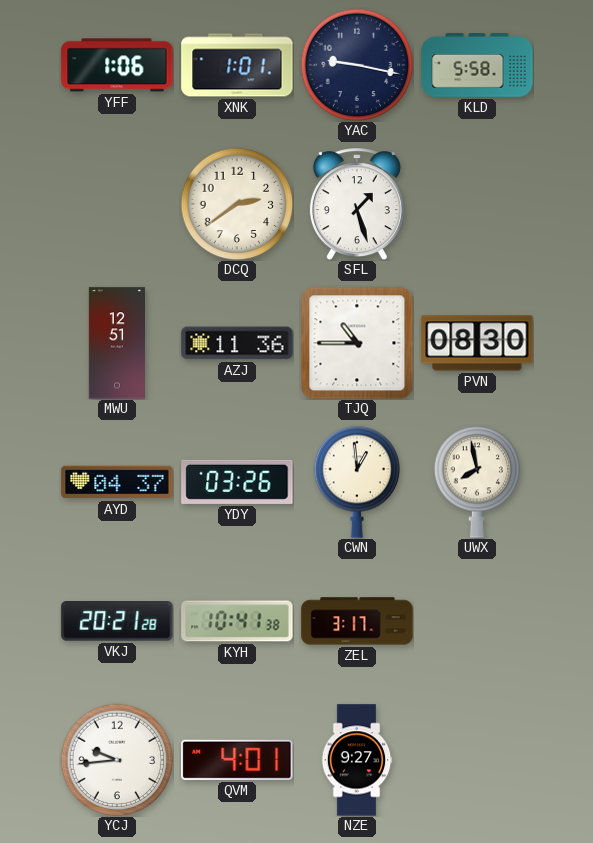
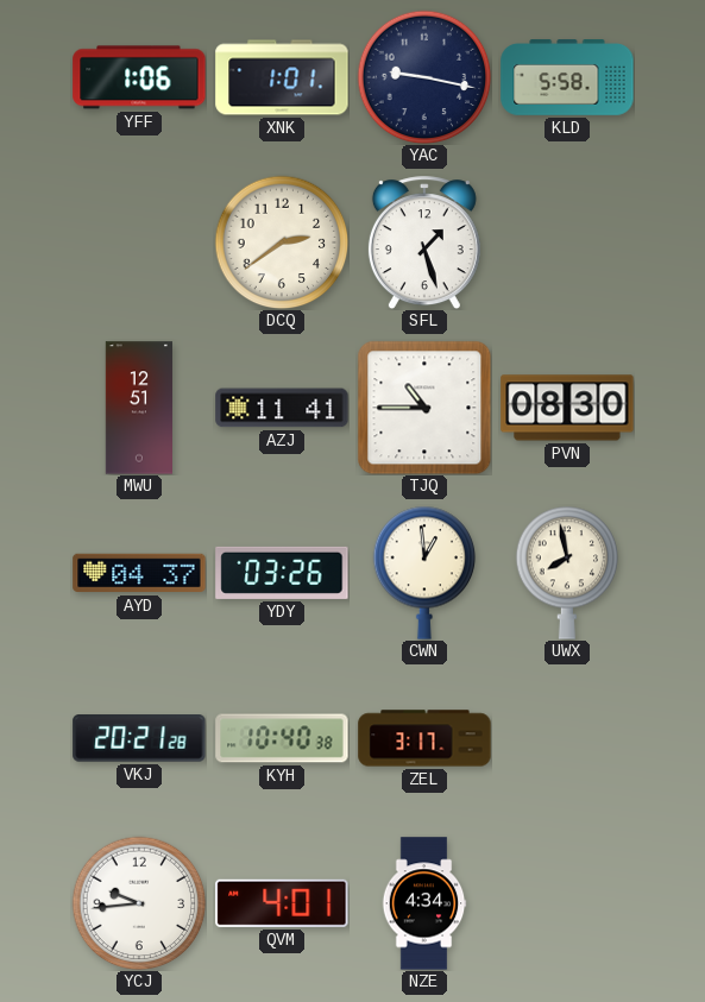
AZJ: 11:36 -> 11:41 (282, 408)
KYH: 10:41 -> 10:40 (282, 738)
NZE: 9:27 -> 4:34 (424, 903)
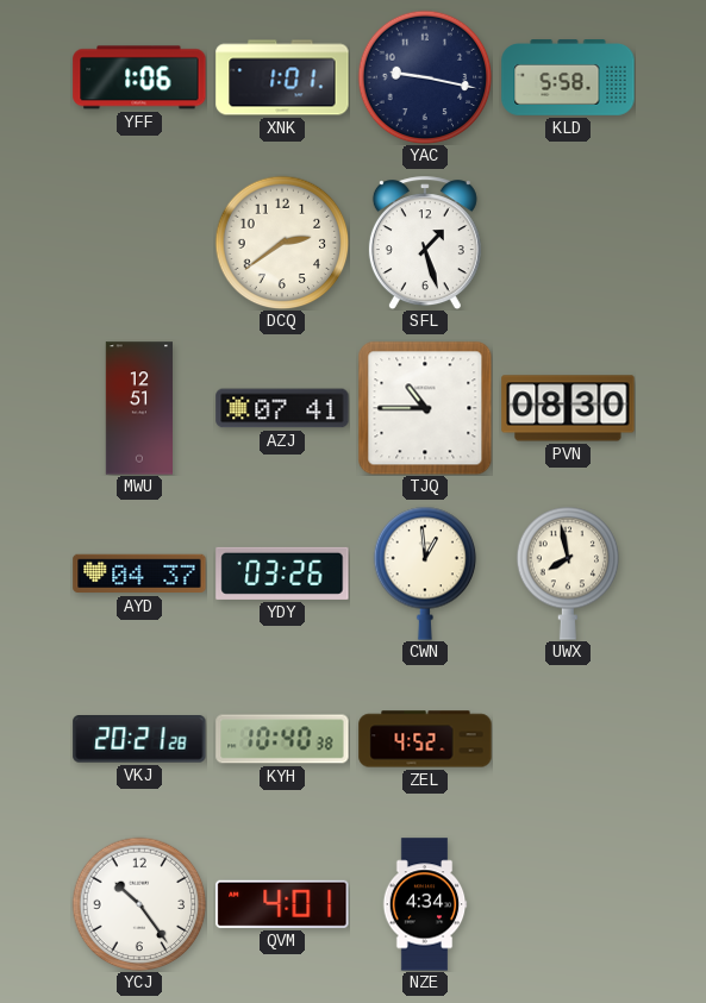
AZJ: 11:41 -> 07:41 (282, 408)
ZEL: 3:17 -> 4:52 (425, 739)
YCJ: 9:44 -> 10:24 (139, 904)
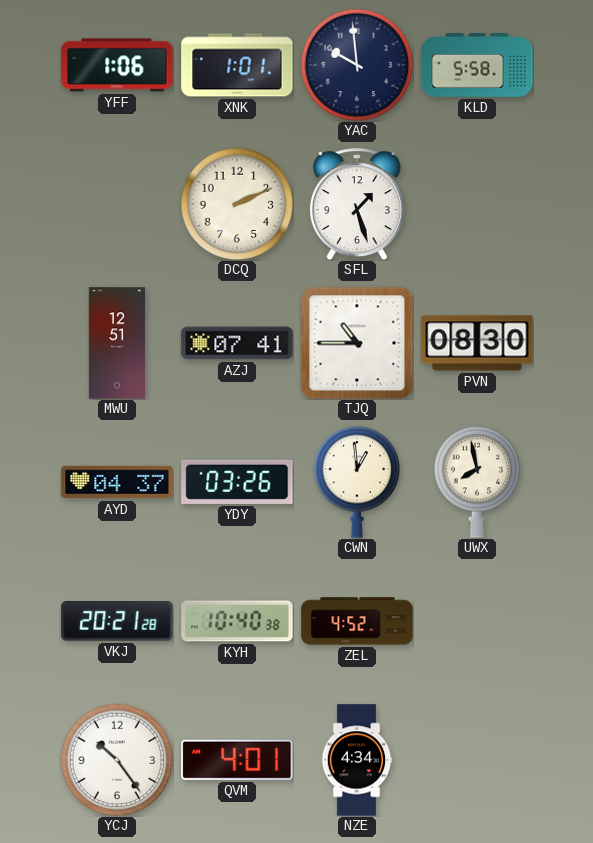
YAC: 9:17 -> 9:59 (357, 65)
DCQ: 2:39 -> 2:11 (237, 204)
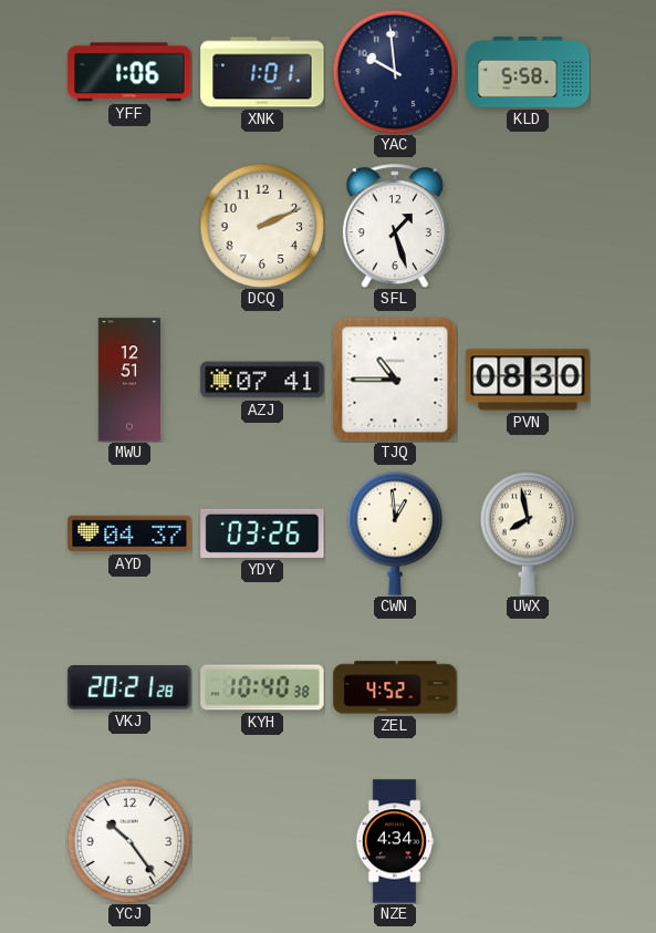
QVM: 4:01 -> none (237, 760)
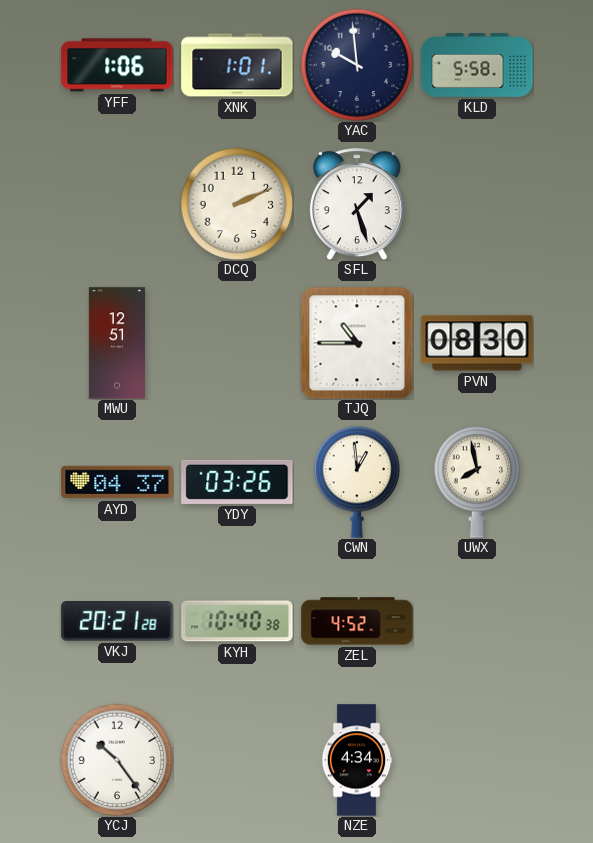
AZJ: 07:41 -> none (262, 380)
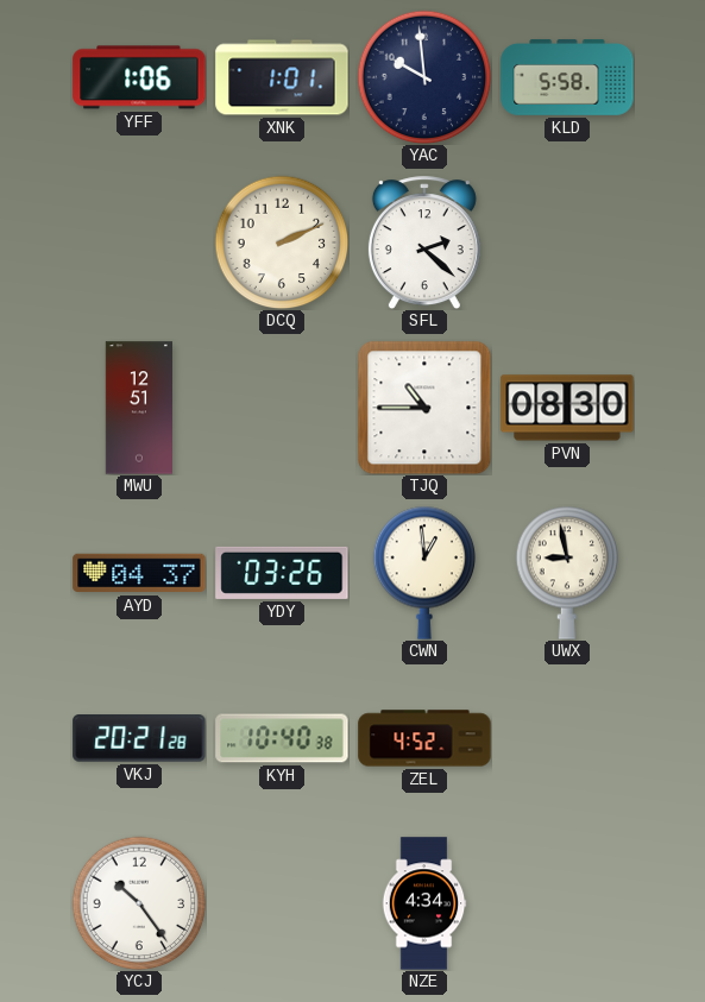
SFL: 1:27 -> 2:22 (424, 242)
UWX: 7:58 -> 8:58 (567, 573)
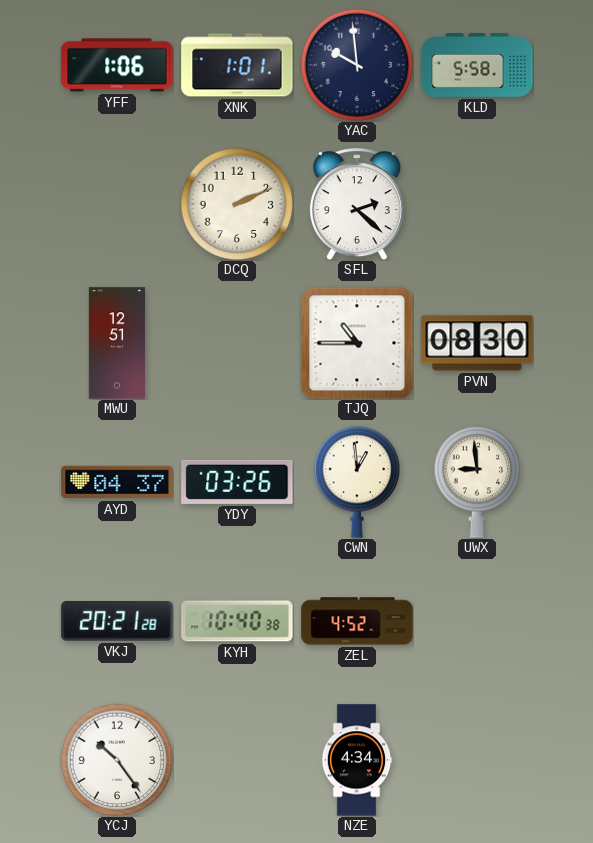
UWX: 8:58 -> 8:59 (477, 482)
